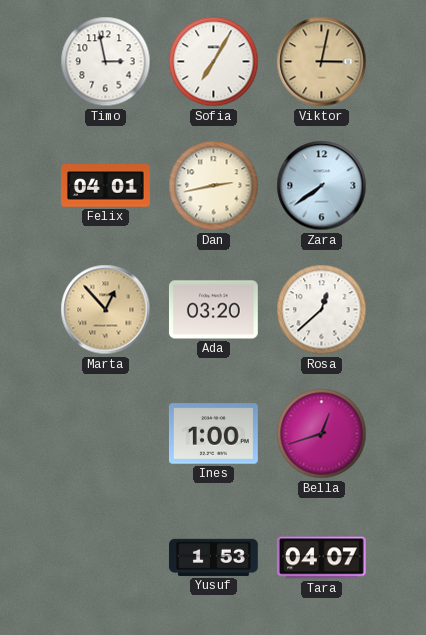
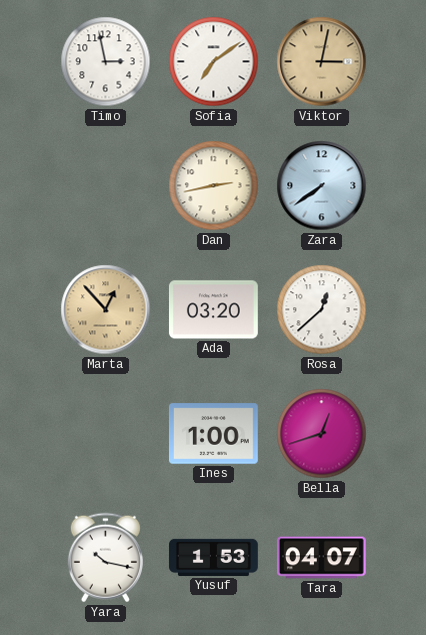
Sofia: 7:05 -> 7:09 (214, 62)
Felix: 04:01 -> none (106, 186)
Yara: none -> 10:17 (105, 558)
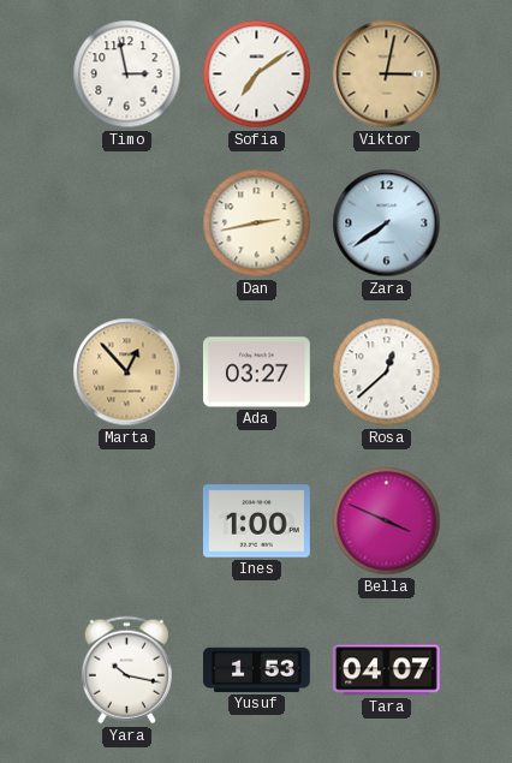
Ada: 03:20 -> 03:27 (256, 372)
Bella: 12:42 -> 3:49 (387, 521)
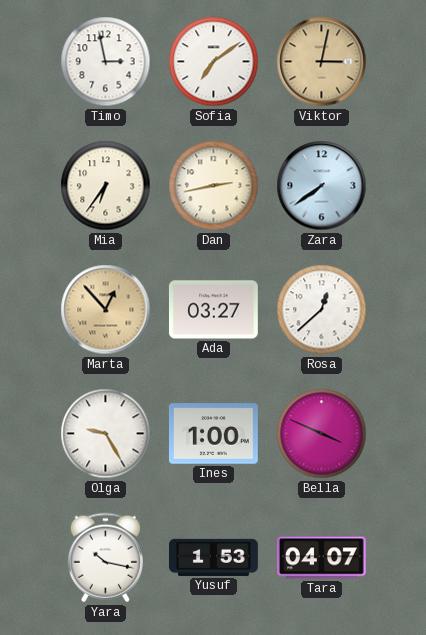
Mia: none -> 6:36 (106, 186)
Olga: none -> 9:25 (106, 434)
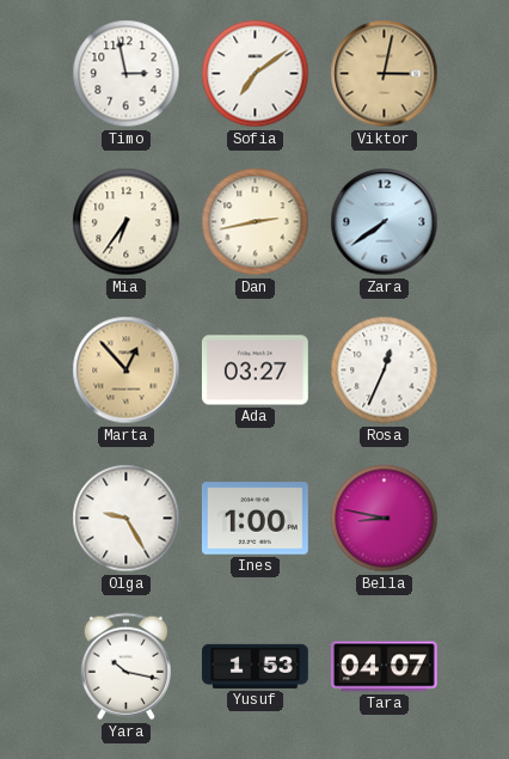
Rosa: 12:38 -> 12:34 (385, 371)
Bella: 3:49 -> 8:47 (385, 519)
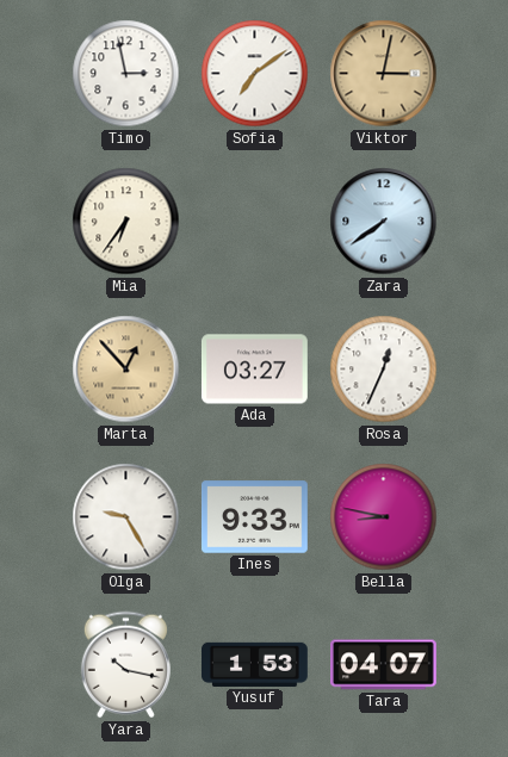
Dan: 2:43 -> none (256, 222)
Ines: 1:00 -> 9:33 (254, 517)
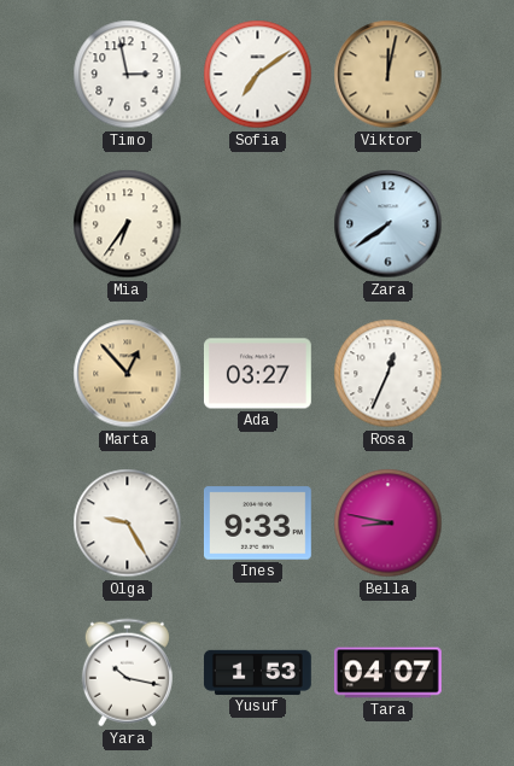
Viktor: 3:02 -> 12:02 (389, 75)
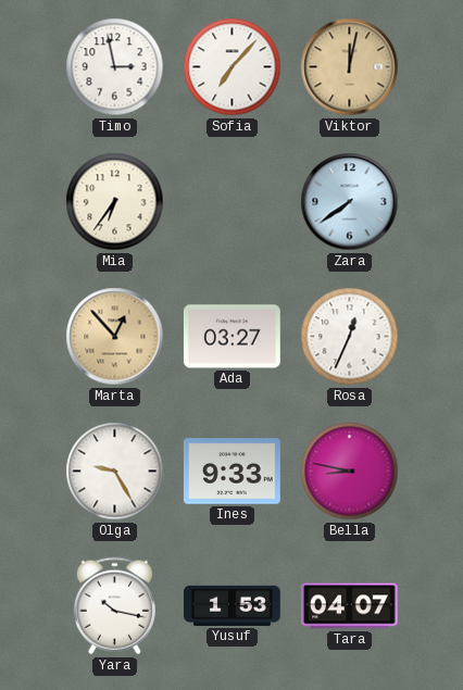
Sofia: 7:09 -> 7:07 (233, 67)
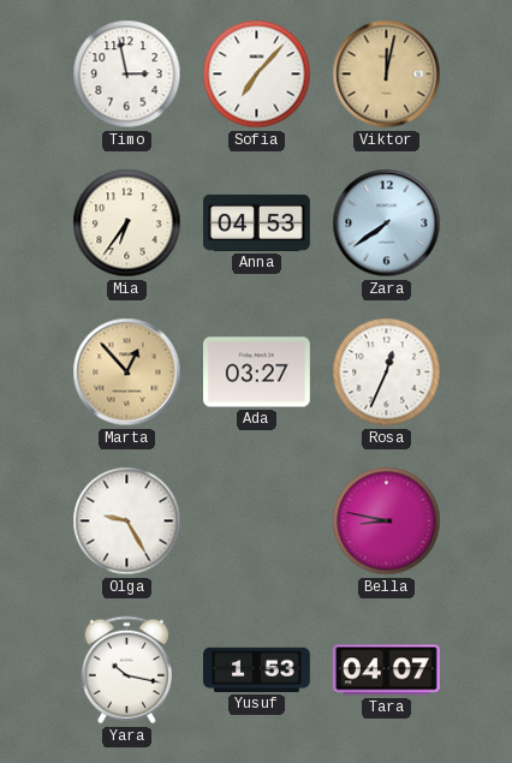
Anna: none -> 04:53 (256, 222)
Ines: 9:33 -> none (231, 472)
